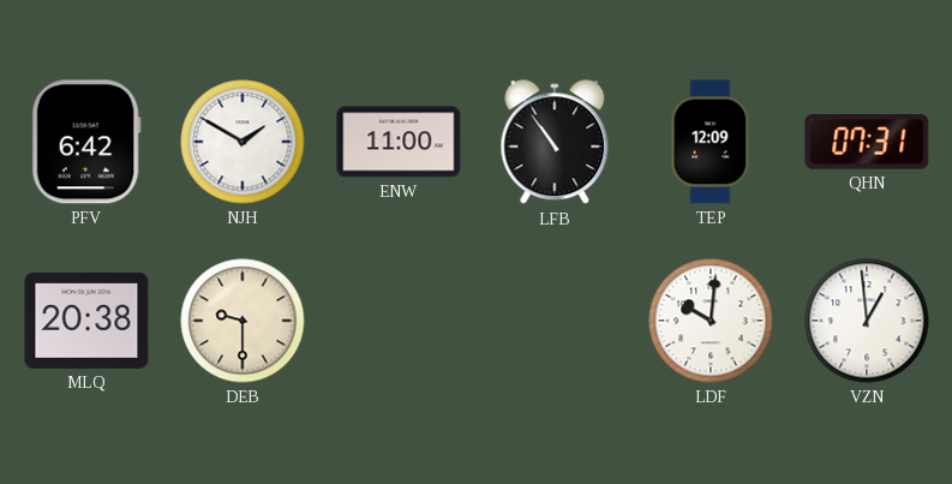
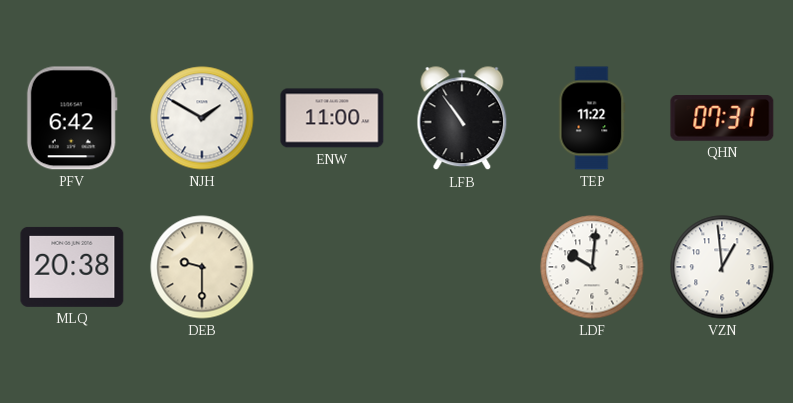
TEP: 12:09 -> 11:22 (592, 118)
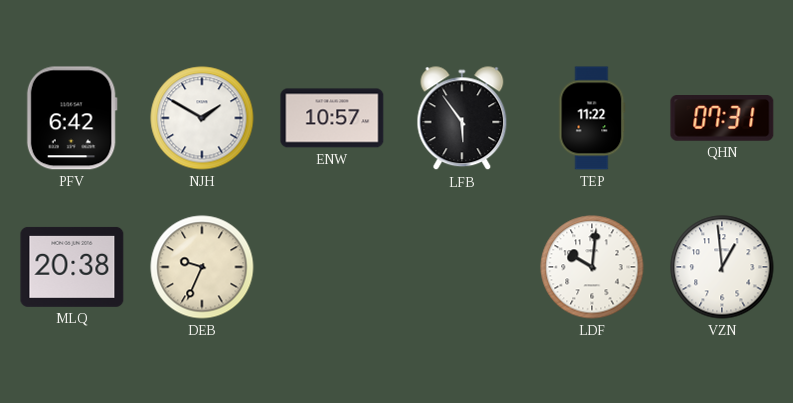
ENW: 11:00 -> 10:57 (332, 118)
LFB: 10:54 -> 5:54 (462, 119)
DEB: 9:30 -> 9:34 (202, 267)
